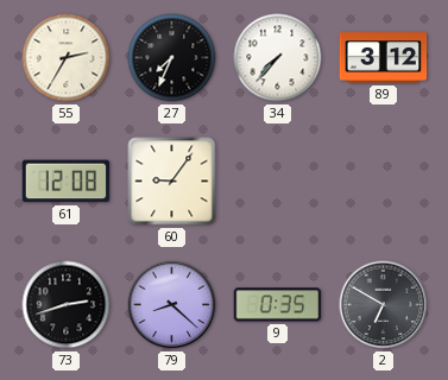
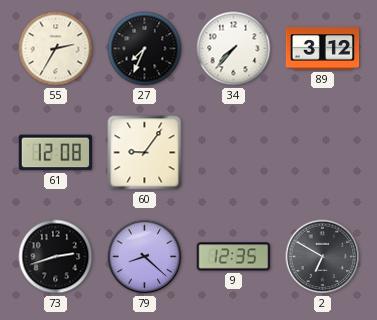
9: 0:35 -> 12:35 (234, 257)
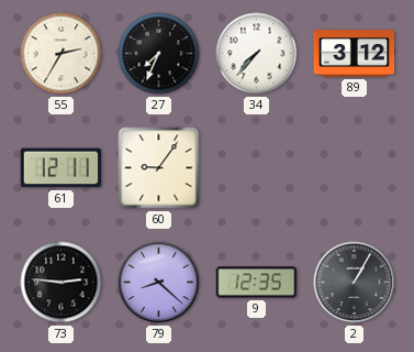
61: 12:08 -> 12:11 (61, 168)
73: 2:42 -> 2:46 (61, 283)
2: 6:50 -> 1:05 (355, 283)
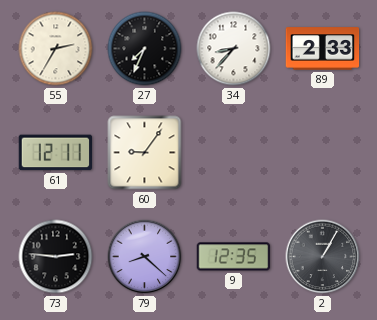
34: 7:37 -> 8:37 (234, 49)
89: 3:12 -> 2:33 (323, 49)
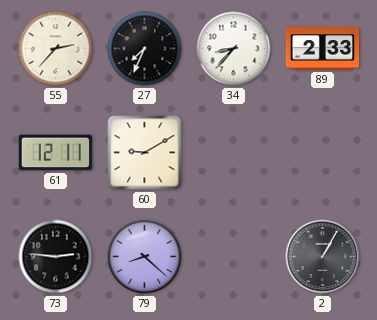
55: 2:35 -> 2:37 (56, 49)
60: 9:06 -> 9:10 (145, 153)
9: 12:35 -> none (234, 257)
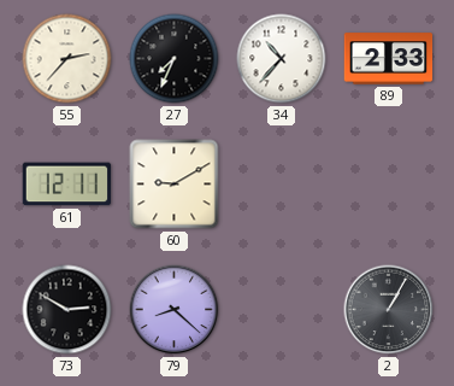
34: 8:37 -> 10:37 (282, 59)
73: 2:46 -> 2:50 (67, 310)
